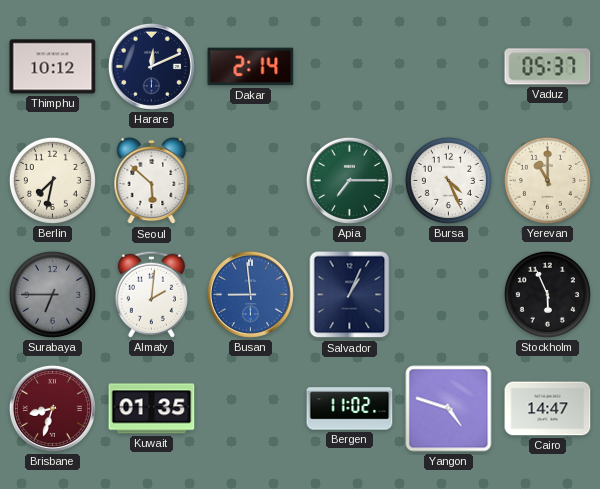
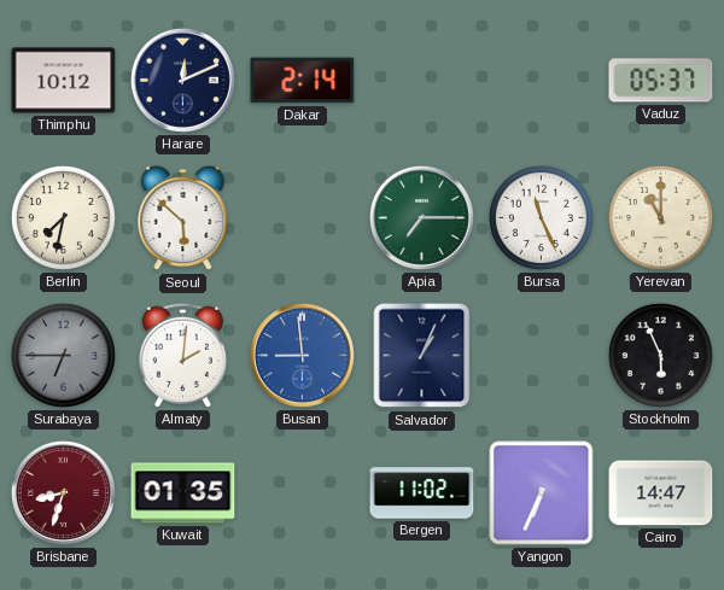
Bursa: 4:26 -> 11:26 (541, 217)
Yangon: 4:48 -> 6:34 (542, 493)
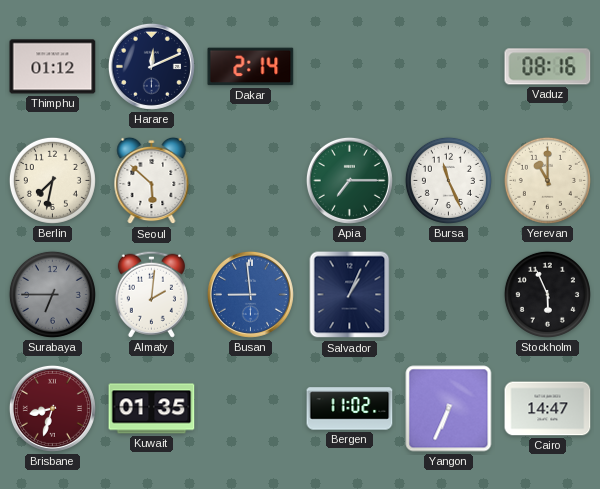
Thimphu: 10:12 -> 01:12 (53, 67)
Vaduz: 05:37 -> 08:16 (548, 67)
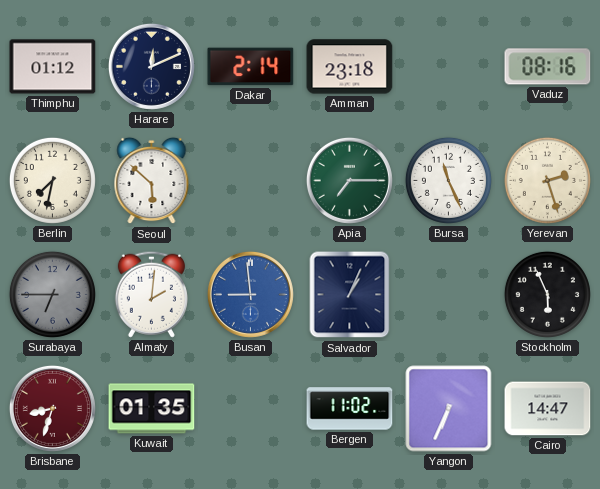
Amman: none -> 23:18 (350, 67)
Yerevan: 11:00 -> 2:27 (547, 180)
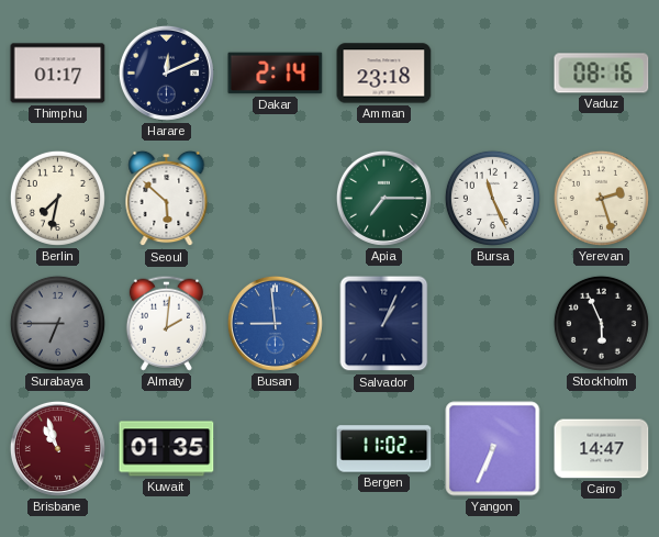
Thimphu: 01:12 -> 01:17 (58, 74)
Brisbane: 8:33 -> 10:57 (57, 448)
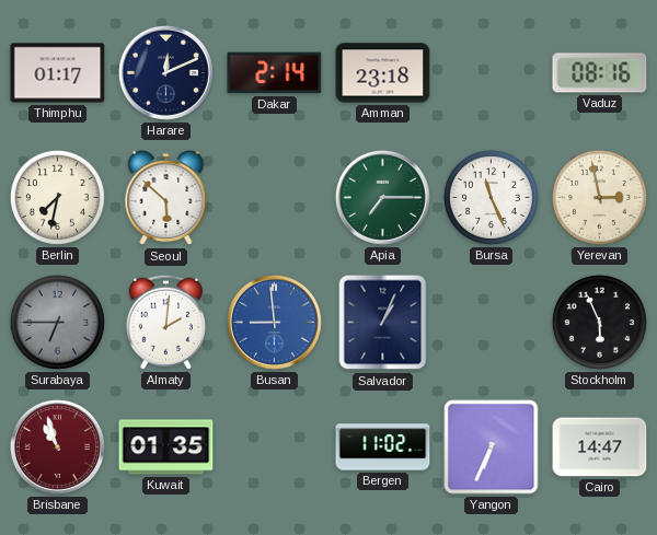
Yerevan: 2:27 -> 2:58 (599, 197)
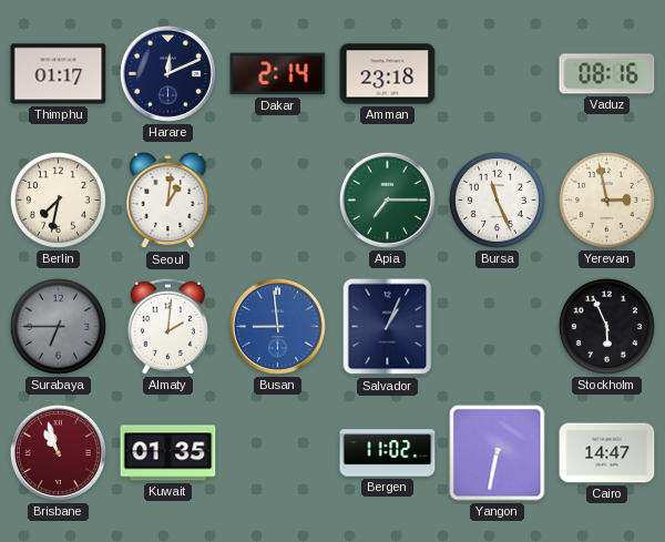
Seoul: 5:52 -> 1:01 (168, 201)
Yangon: 6:34 -> 6:32 (498, 453)
